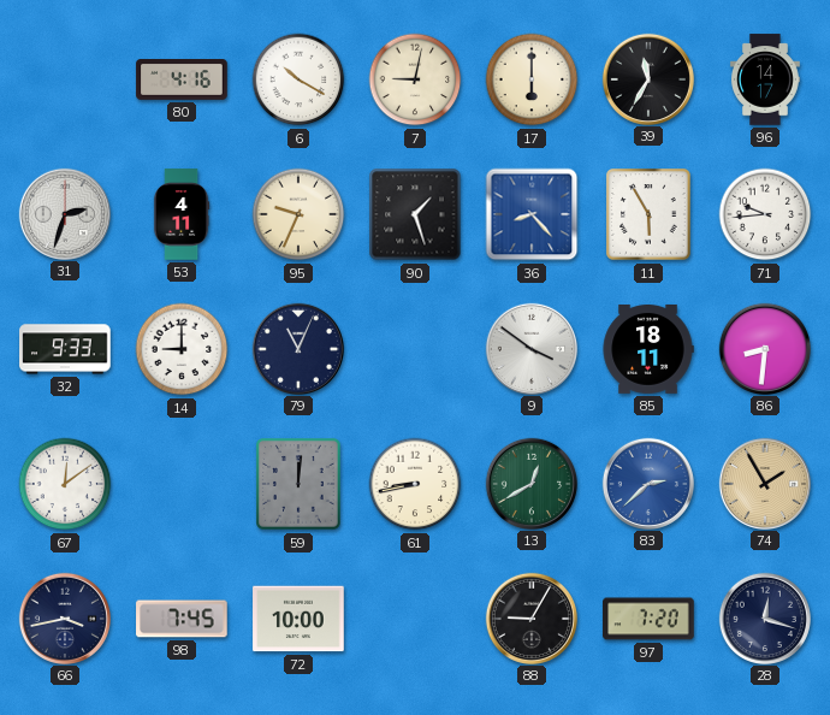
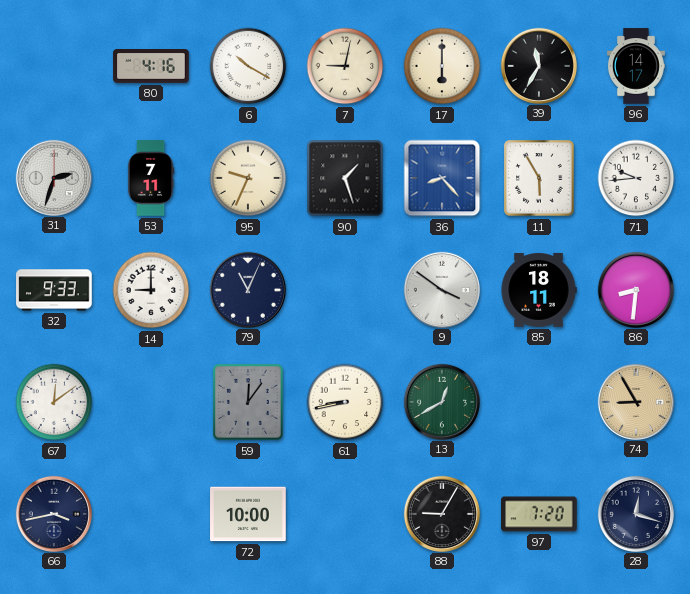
53: 4:11 -> 7:11 (151, 178)
59: 12:01 -> 12:06 (248, 402)
83: 2:38 -> none (647, 483)
74: 1:55 -> 8:55 (635, 401)
98: 7:45 -> none (182, 619)
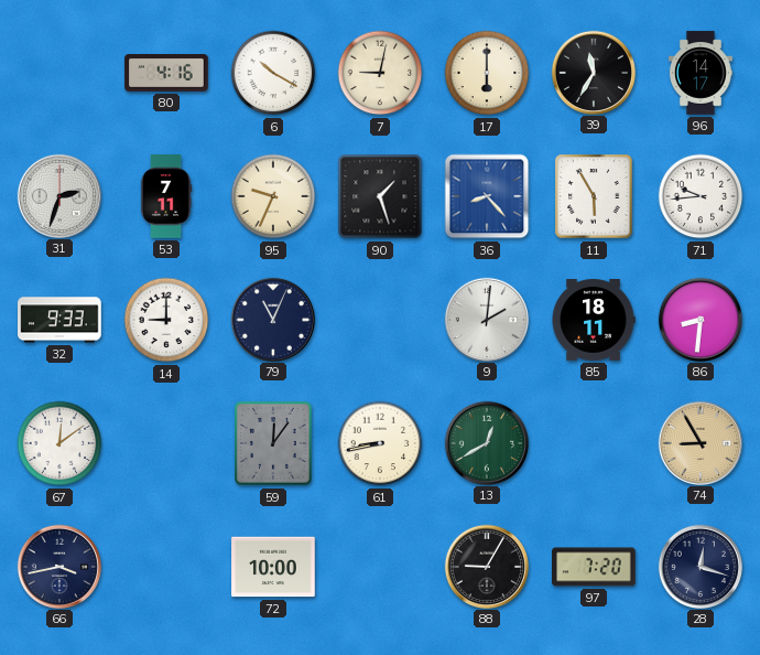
9: 3:51 -> 2:01 (486, 319)
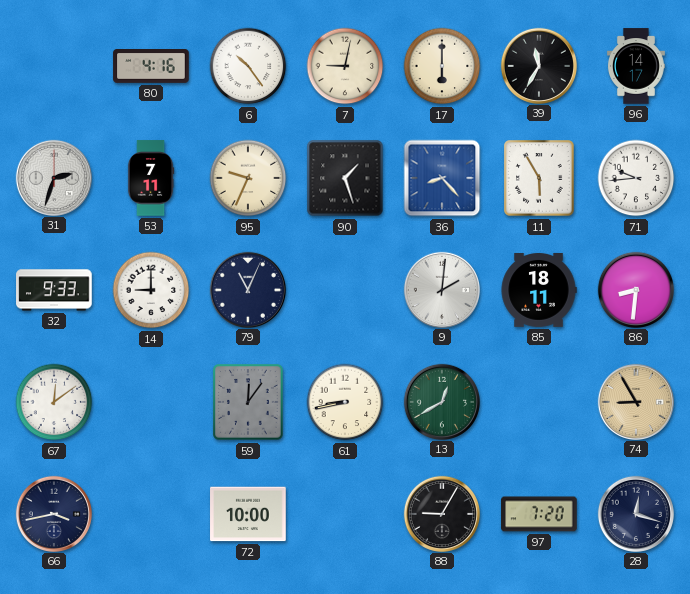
6: 10:20 -> 10:24 (248, 66)
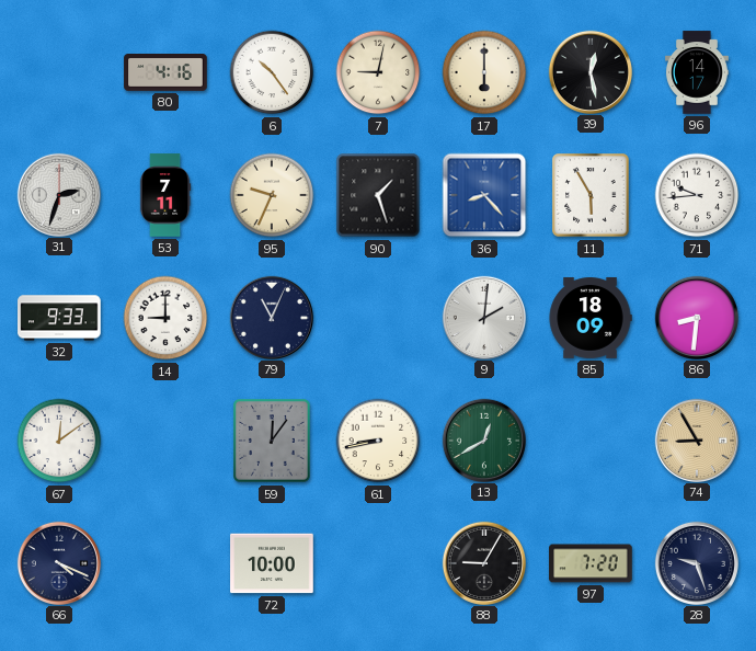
39: 11:35 -> 12:28 (589, 71)
85: 18:11 -> 18:09 (591, 319)
66: 3:43 -> 4:19 (58, 562)
28: 12:18 -> 9:27 (696, 562)
